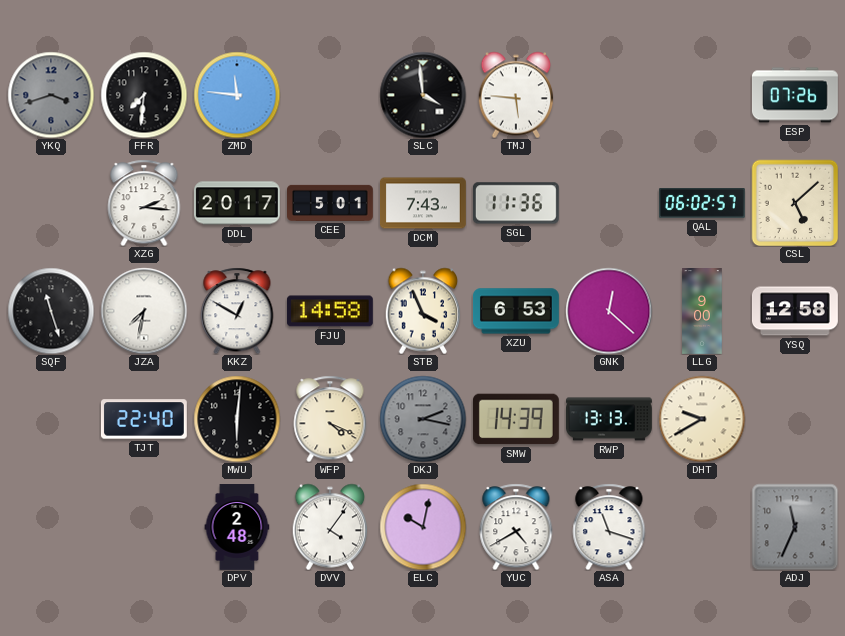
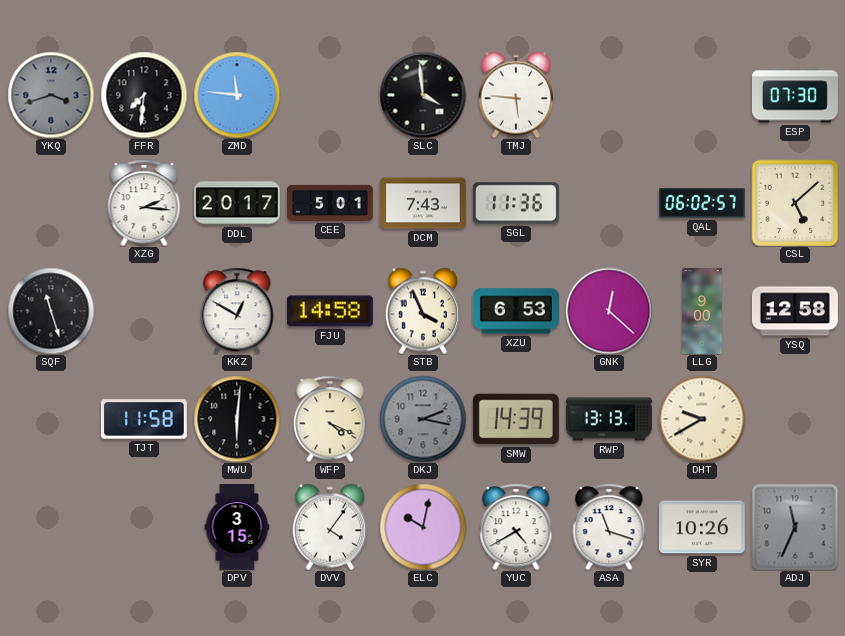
ESP: 07:26 -> 07:30 (795, 95)
JZA: 7:32 -> none (144, 311)
TJT: 22:40 -> 11:58 (144, 419)
DPV: 2:48 -> 3:15 (237, 528)
SYR: none -> 10:26 (702, 527)
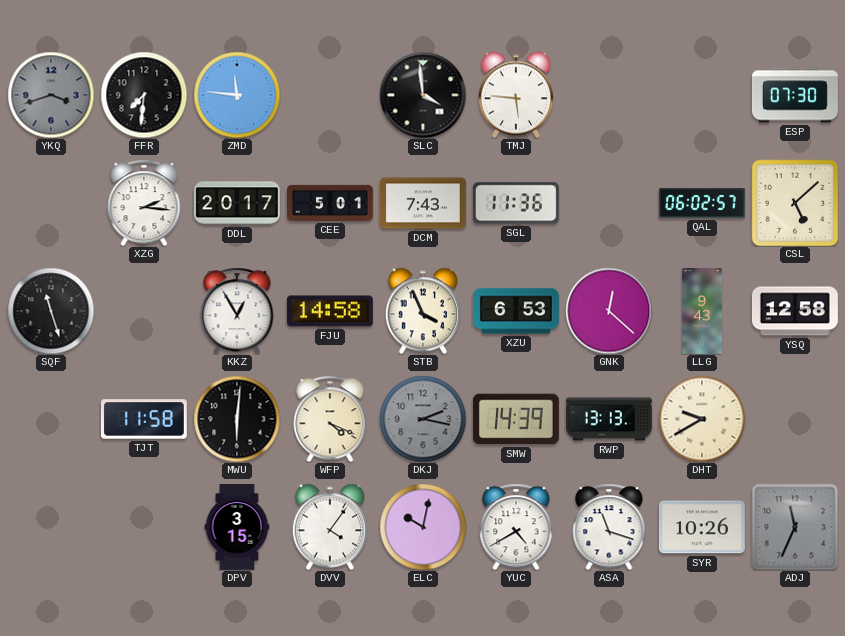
KKZ: 12:50 -> 12:55 (237, 311)
LLG: 9:00 -> 9:43 (702, 312)
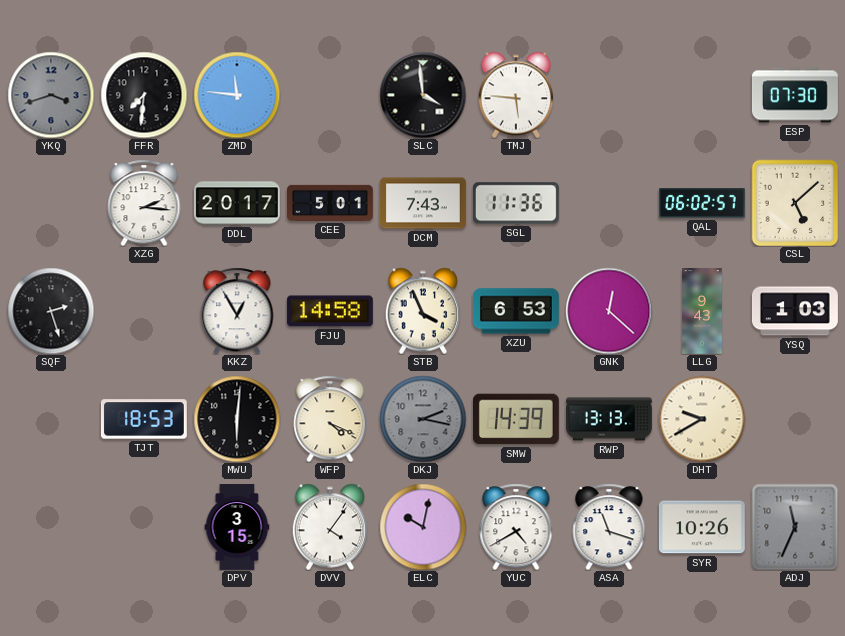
SQF: 11:27 -> 2:27 (51, 311)
YSQ: 12:58 -> 1:03 (795, 311)
TJT: 11:58 -> 18:53 (144, 419)
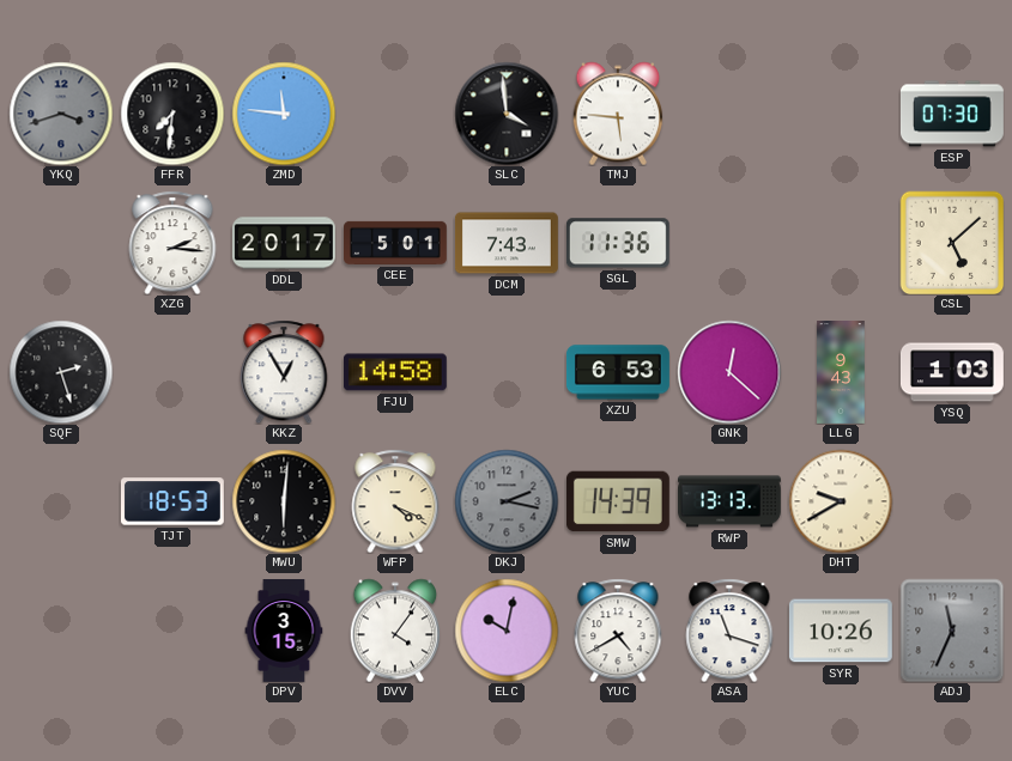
QAL: 06:02 -> none (702, 204)
STB: 3:56 -> none (423, 311)
